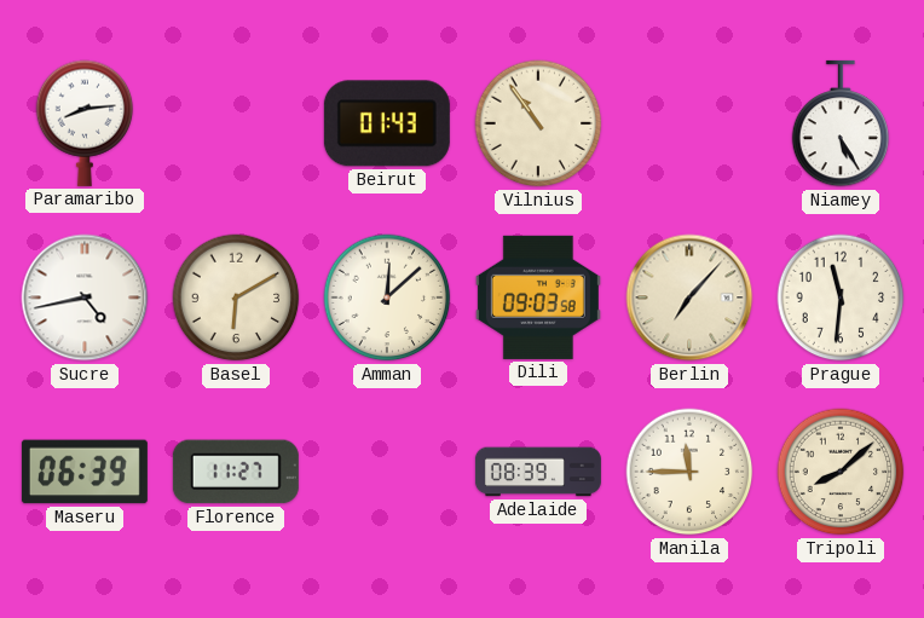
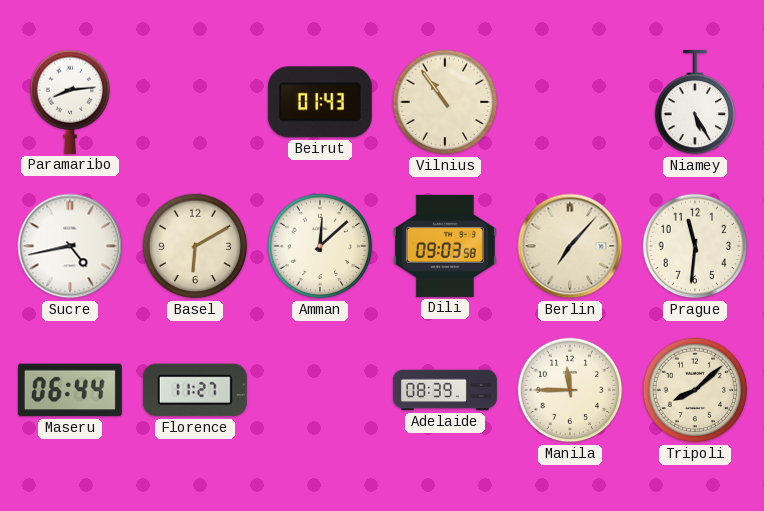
Maseru: 06:39 -> 06:44 (70, 390)
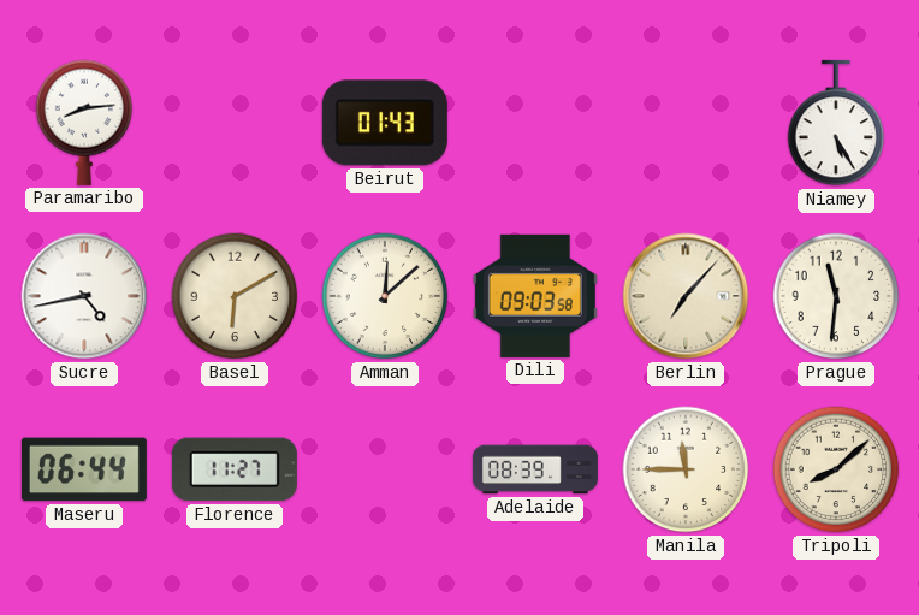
Vilnius: 10:54 -> none (445, 102)
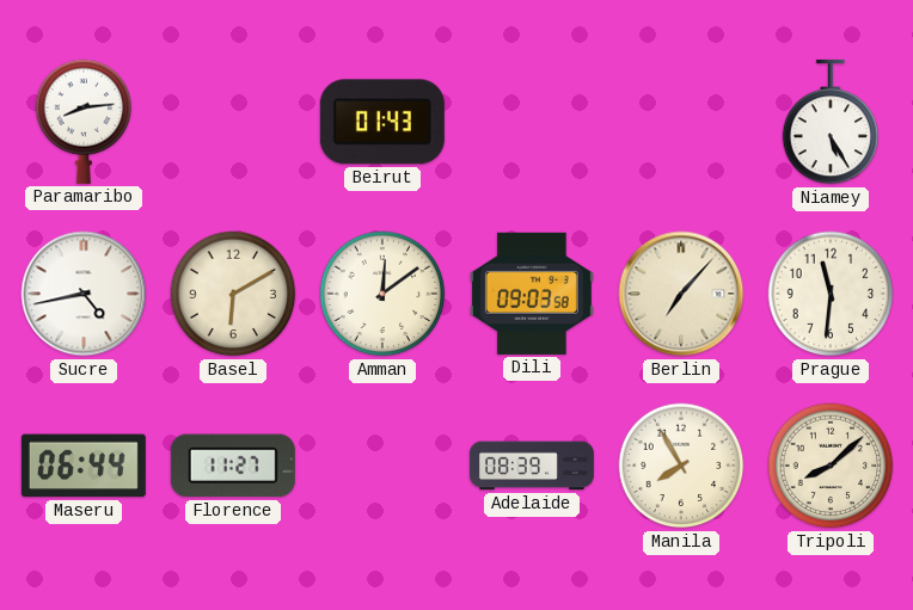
Amman: 12:08 -> 12:09 (382, 294)
Manila: 11:45 -> 7:55 (681, 466)
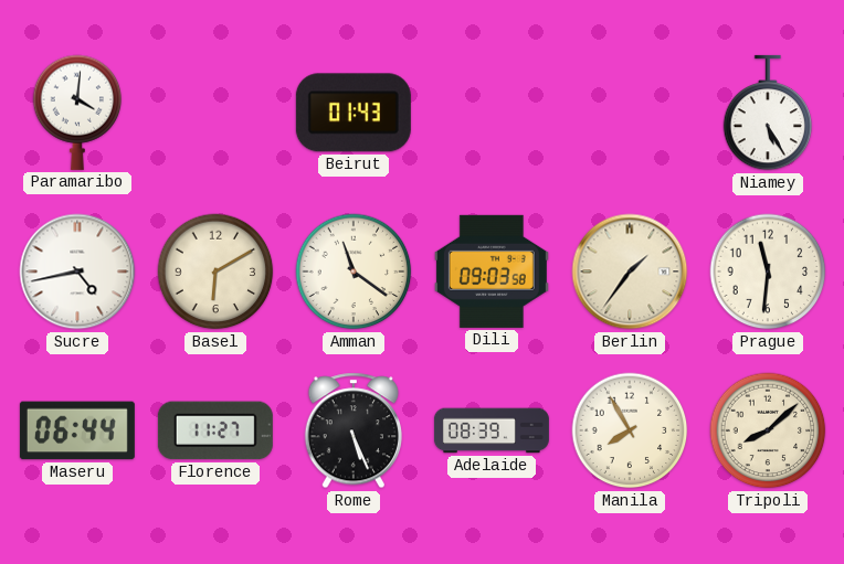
Paramaribo: 8:14 -> 4:01 (77, 113)
Amman: 12:09 -> 11:21 (354, 272)
Berlin: 7:07 -> 1:36 (630, 272)
Rome: none -> 5:26 (352, 430)
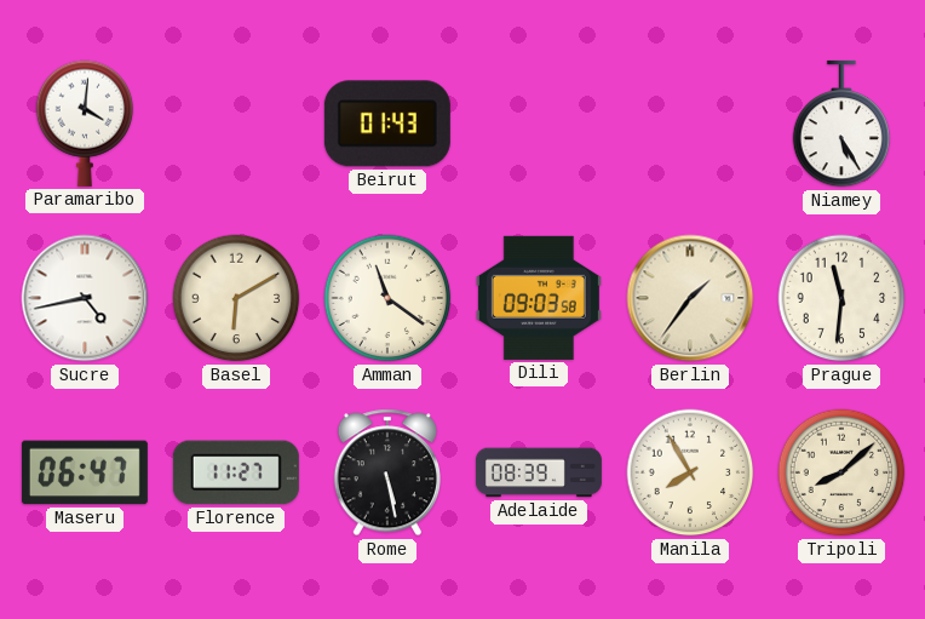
Maseru: 06:44 -> 06:47 (85, 472)
Rome: 5:26 -> 5:28 (386, 472)
